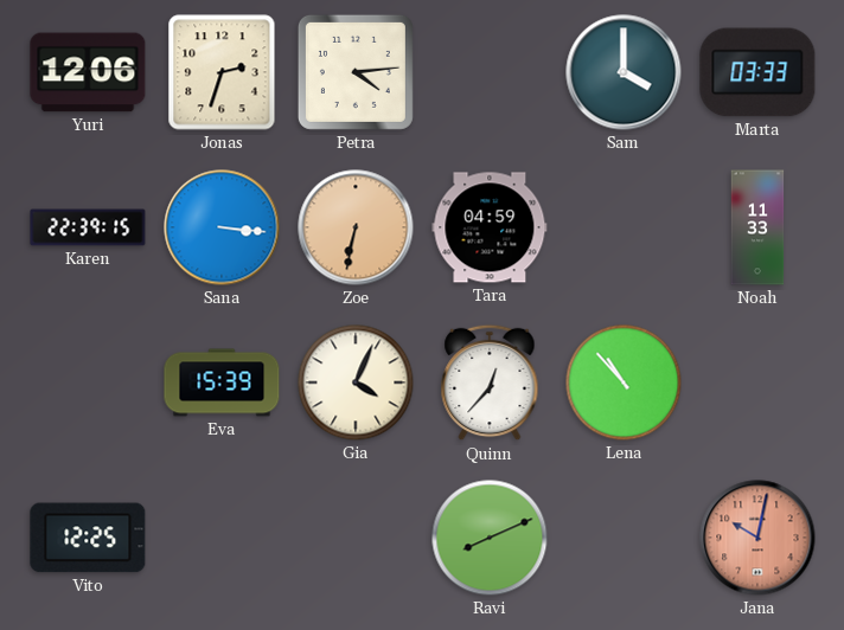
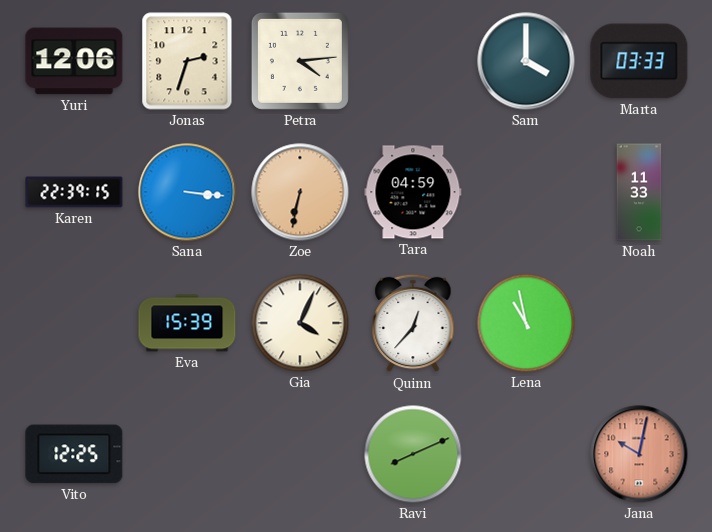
Lena: 10:53 -> 10:58 (526, 323)
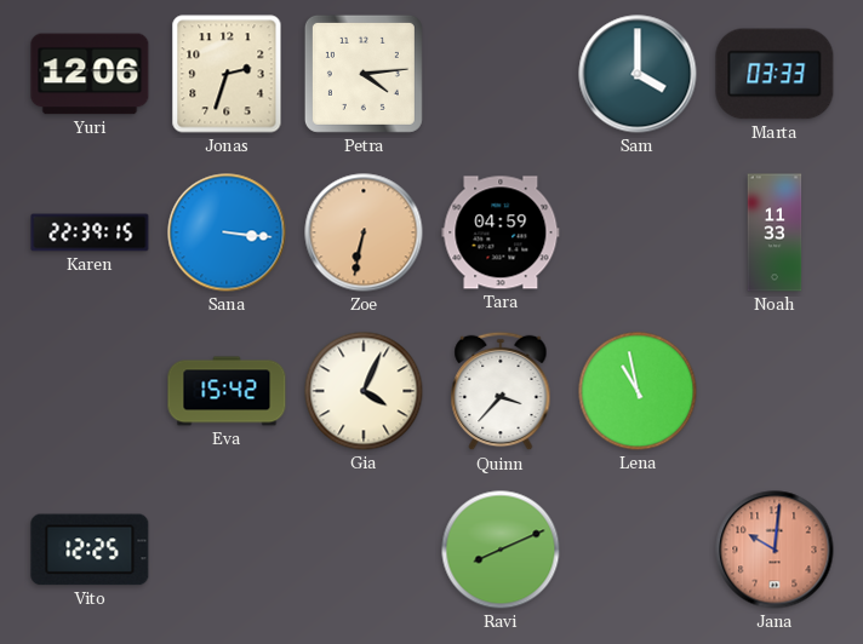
Eva: 15:39 -> 15:42 (227, 391)
Quinn: 12:37 -> 3:37 (501, 391)
Jana: 10:02 -> 10:01 (775, 550)
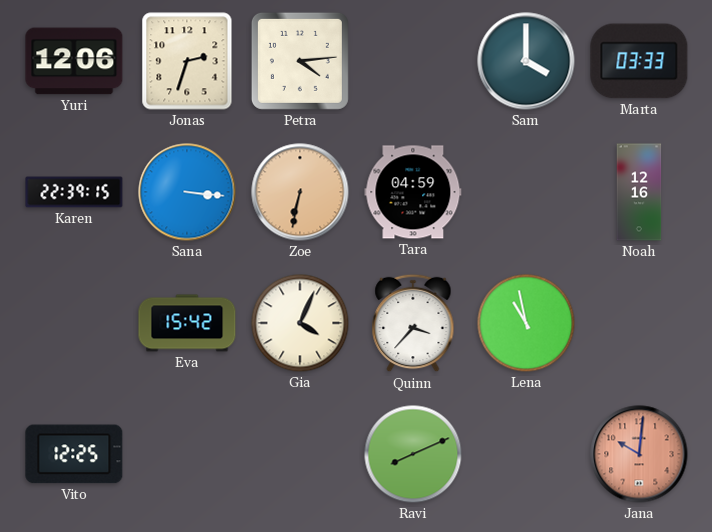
Noah: 11:33 -> 12:16 (639, 192)
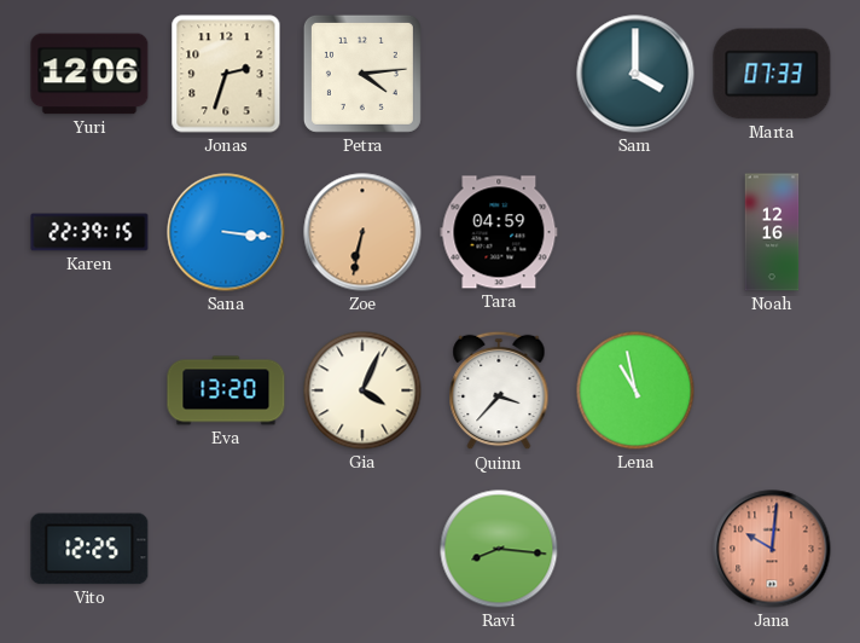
Marta: 03:33 -> 07:33 (772, 74)
Eva: 15:42 -> 13:20 (226, 390)
Ravi: 8:11 -> 8:16 (499, 549)
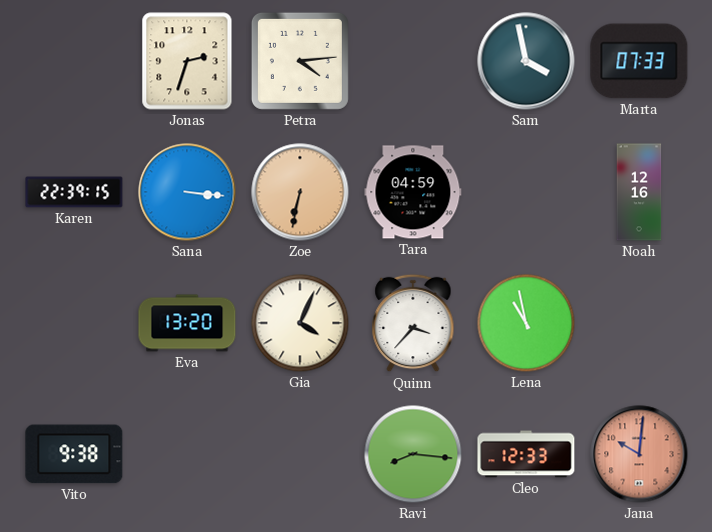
Yuri: 12:06 -> none (89, 74)
Sam: 4:00 -> 3:58 (526, 61)
Vito: 12:25 -> 9:38 (74, 454)
Cleo: none -> 12:33 (526, 454)
